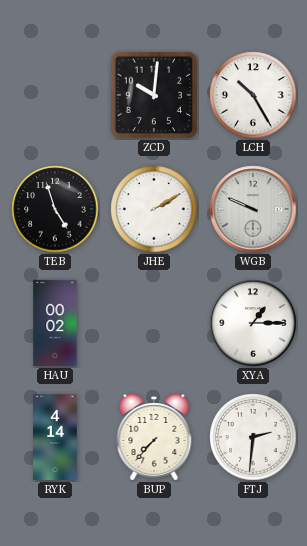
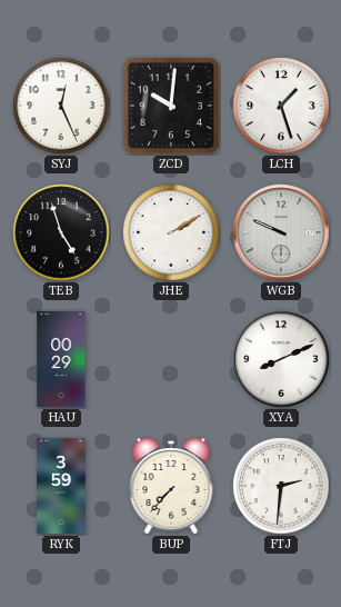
SYJ: none -> 12:26 (61, 106)
LCH: 10:25 -> 1:27 (281, 106)
HAU: 00:02 -> 00:29 (61, 359)
XYA: 1:15 -> 8:11 (281, 359)
RYK: 4:14 -> 3:59 (62, 486)
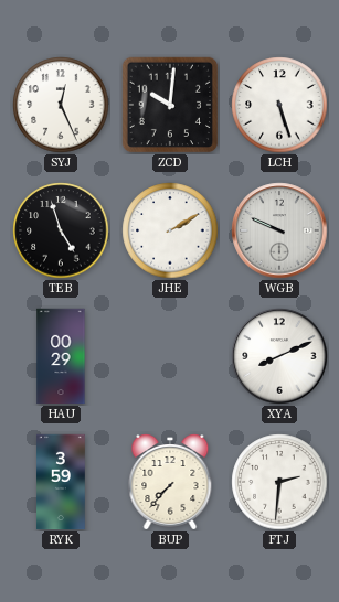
LCH: 1:27 -> 5:27 (279, 105)
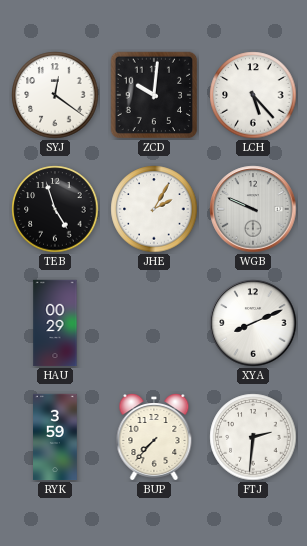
SYJ: 12:26 -> 12:21 (55, 95)
LCH: 5:27 -> 5:23 (253, 95)
JHE: 2:10 -> 2:05 (154, 209)
